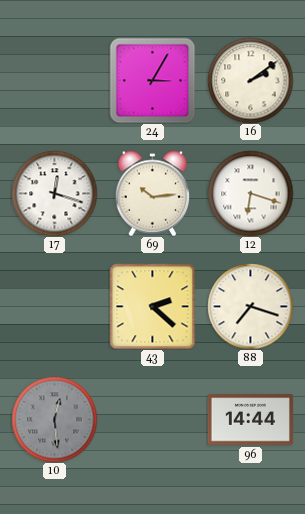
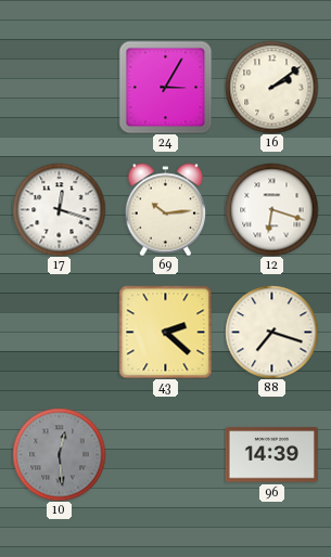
96: 14:44 -> 14:39 (271, 455)
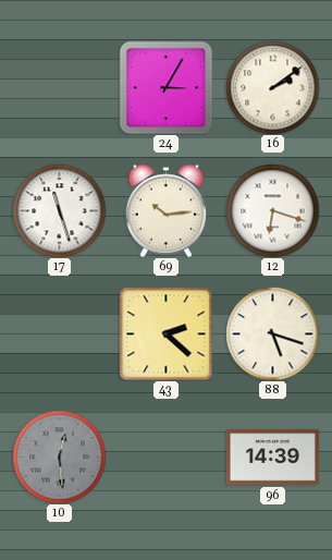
17: 12:18 -> 11:27 (59, 210)
88: 7:18 -> 5:18 (272, 333)
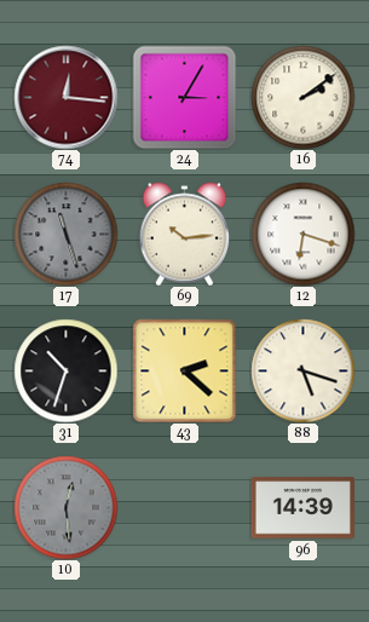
74: none -> 12:16 (65, 97)
17 dial: white -> grey (65, 234)
31: none -> 10:33 (65, 370)
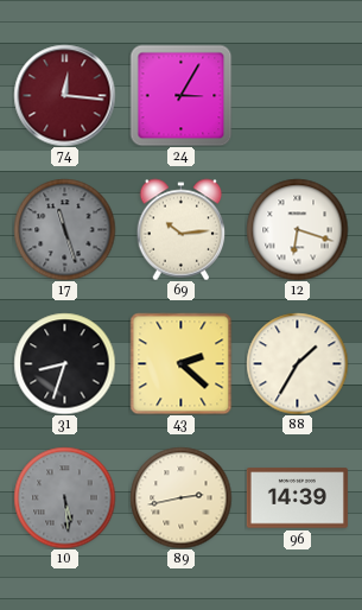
16: 2:09 -> none (302, 97)
31: 10:33 -> 8:33 (64, 363)
88: 5:18 -> 1:35 (297, 363)
10: 12:29 -> 5:29 (64, 497)
89: none -> 2:43 (180, 497)
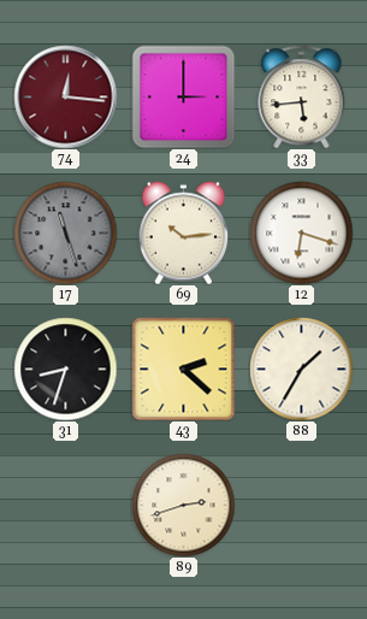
24: 3:05 -> 3:00 (183, 96)
33: none -> 5:44 (302, 96)
10: 5:29 -> none (64, 497)
89: 2:43 -> 2:42 (183, 505)
96: 14:39 -> none (297, 498)
